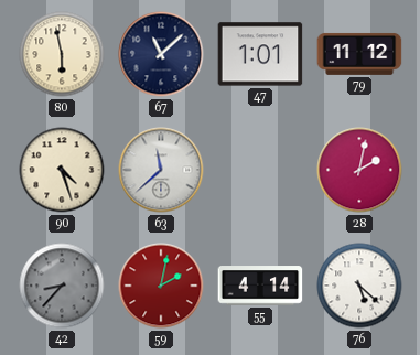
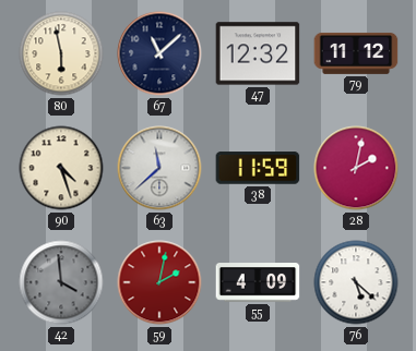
47: 1:01 -> 12:32 (258, 53)
38: none -> 11:59 (258, 168)
42: 8:37 -> 3:59 (61, 282)
55: 4:14 -> 4:09 (258, 282)
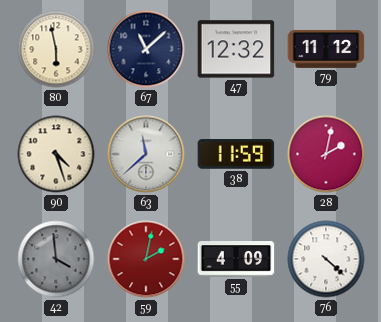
76: 5:22 -> 4:22 (326, 259)
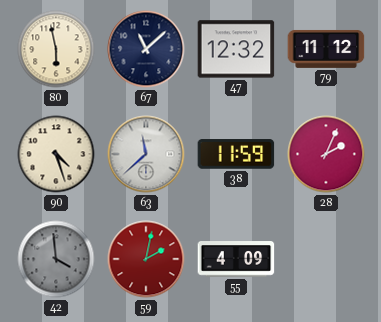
28: 2:02 -> 2:04 (326, 154)
76: 4:22 -> none (326, 259)
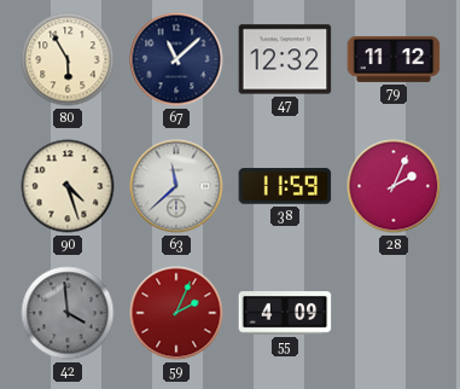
80: 5:58 -> 5:55 (68, 59)
59: 2:02 -> 2:04 (176, 313)
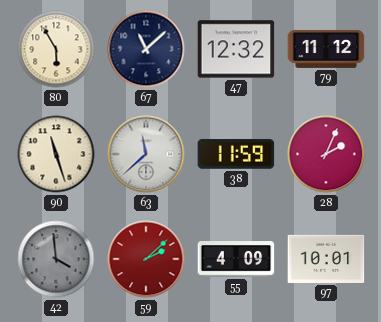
90: 4:27 -> 11:27 (56, 154)
59: 2:04 -> 2:08 (146, 259)
97: none -> 10:01 (326, 259)
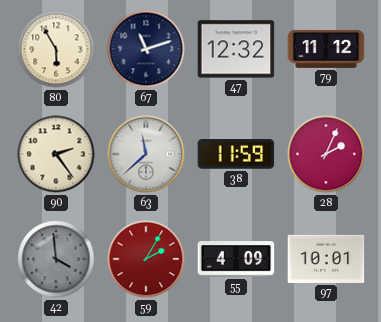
67: 11:08 -> 11:12 (146, 49)
90: 11:27 -> 2:24 (56, 154)
59: 2:08 -> 2:05 (146, 259)
